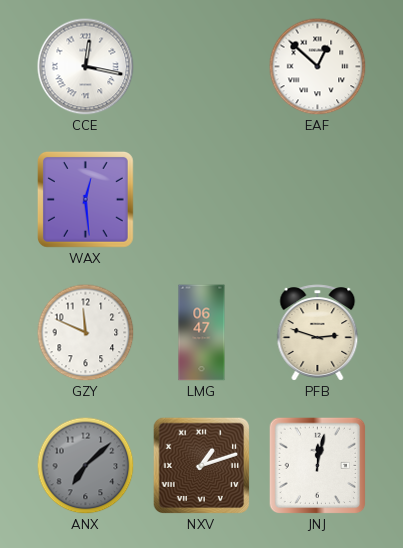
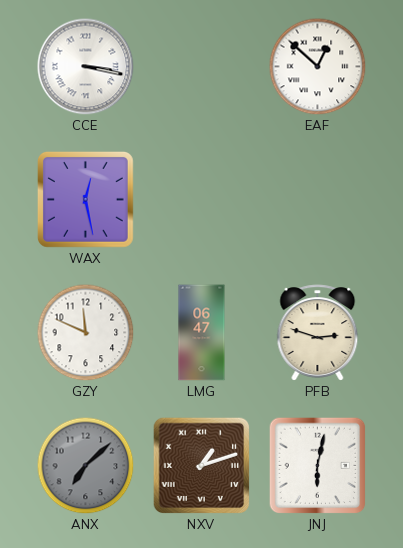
CCE: 12:17 -> 3:17 (86, 67)
WAX: 12:29 -> 12:28 (85, 199)
JNJ: 12:02 -> 6:02 (318, 466)
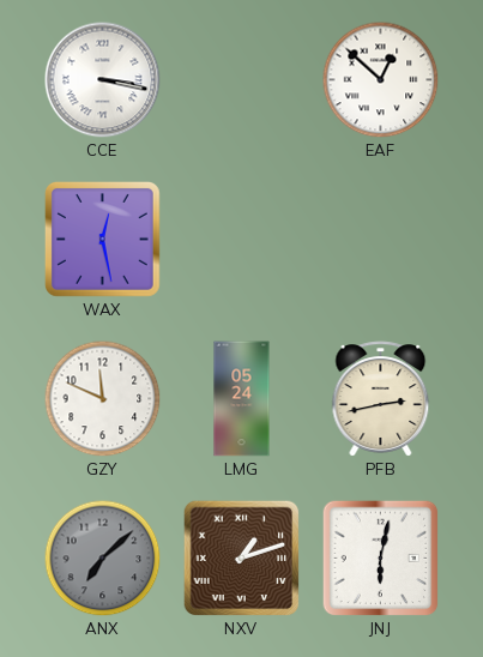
LMG: 06:47 -> 05:24 (242, 399)
PFB: 2:48 -> 2:43 (381, 399)
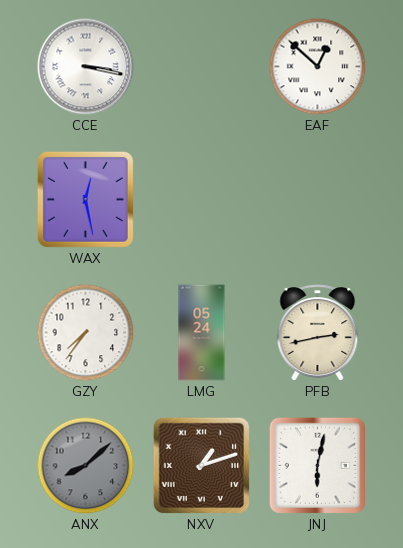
GZY: 11:49 -> 7:36 (86, 333)
ANX: 7:08 -> 8:08 (86, 466)
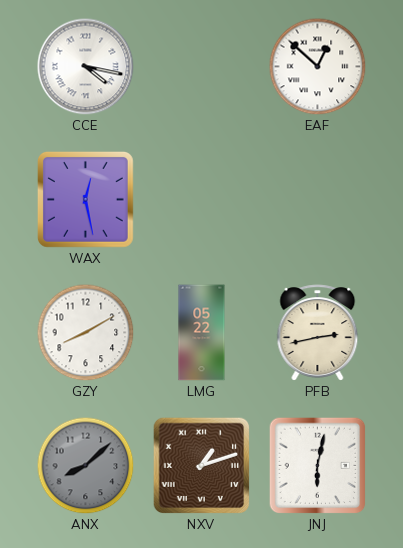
CCE: 3:17 -> 4:17 (86, 67)
GZY: 7:36 -> 8:10 (86, 333)
LMG: 05:24 -> 05:22 (202, 333)
